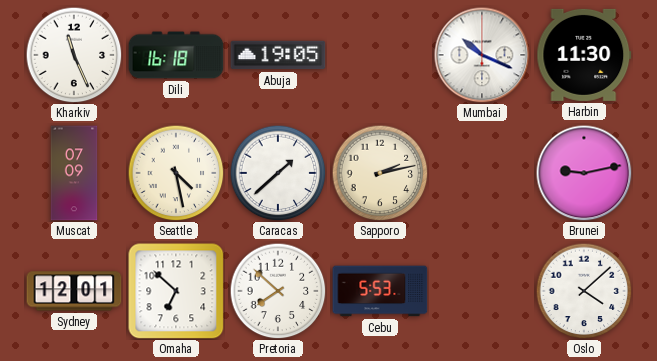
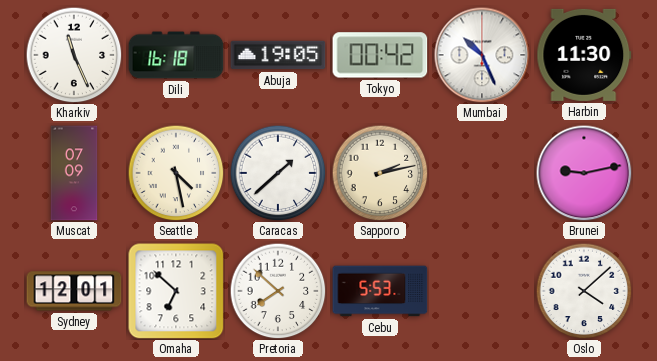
Tokyo: none -> 00:42 (380, 55)
Mumbai: 10:19 -> 10:26 (482, 55)
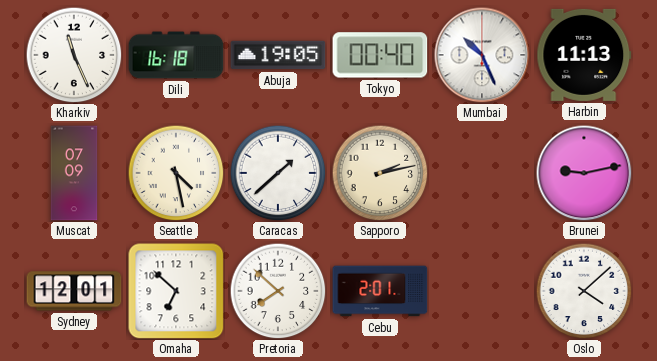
Tokyo: 00:42 -> 00:40 (380, 55)
Harbin: 11:30 -> 11:13 (584, 55)
Cebu: 5:53 -> 2:01 (380, 291)
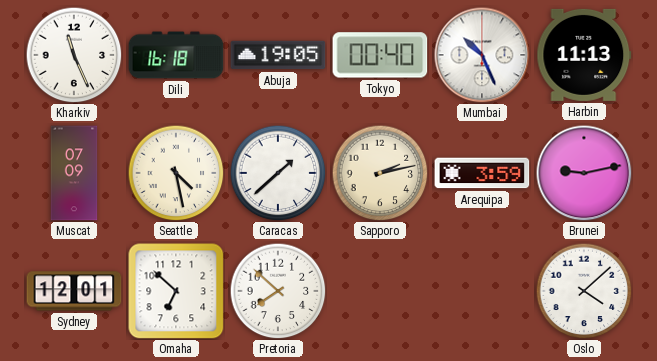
Arequipa: none -> 3:59 (482, 173)
Cebu: 2:01 -> none (380, 291)
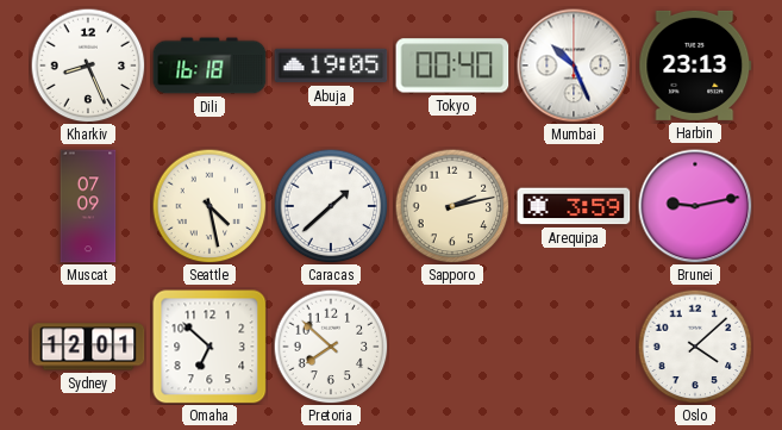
Kharkiv: 11:26 -> 8:26 (88, 66)
Harbin: 11:13 -> 23:13 (695, 66)
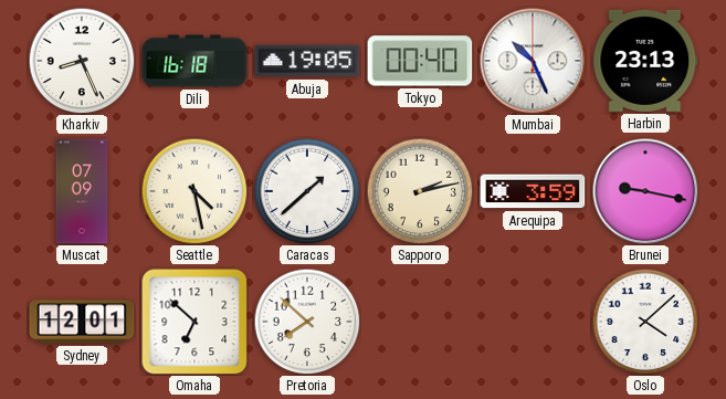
Brunei: 9:13 -> 9:17 (645, 191)
